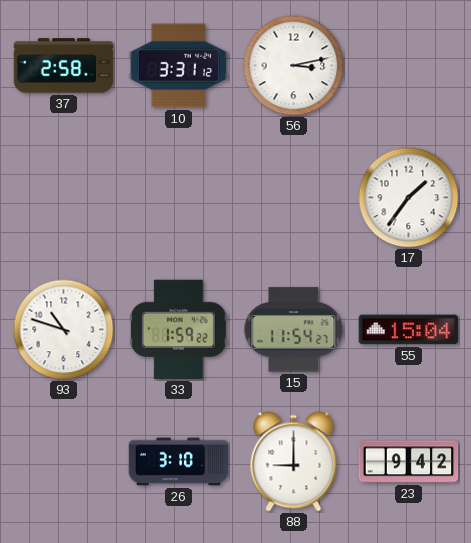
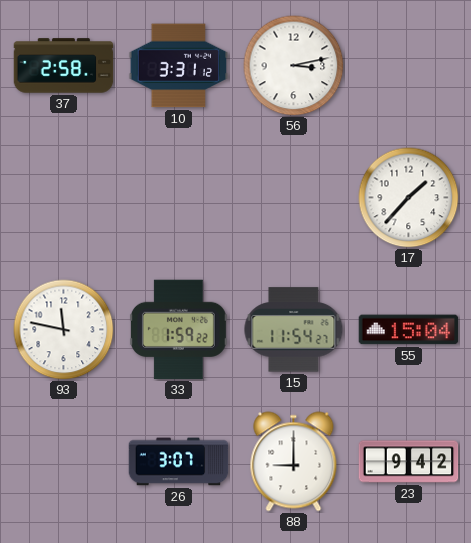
17: 1:36 -> 1:37 (409, 198)
93: 10:48 -> 11:47 (64, 330)
26: 3:10 -> 3:07 (179, 462)
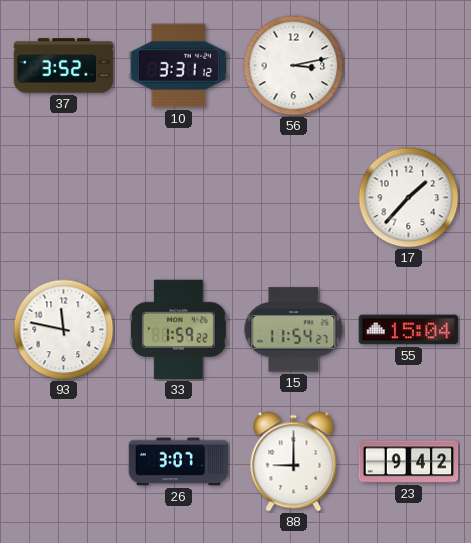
37: 2:58 -> 3:52 (64, 66)
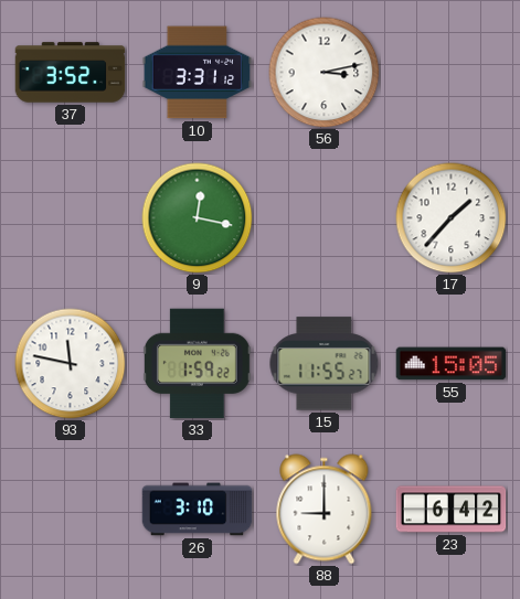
9: none -> 12:17 (198, 218)
15: 11:54 -> 11:55 (325, 364)
55: 15:04 -> 15:05 (452, 364)
26: 3:07 -> 3:10 (198, 510)
23: 9:42 -> 6:42 (452, 510)
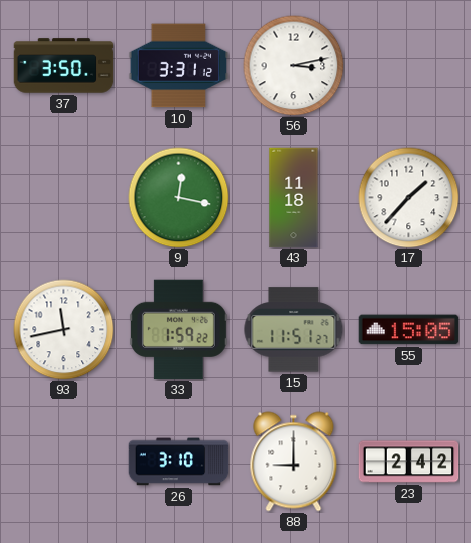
37: 3:52 -> 3:50 (64, 66)
43: none -> 11:18 (294, 198)
93: 11:47 -> 11:43 (64, 330)
15: 11:55 -> 11:51 (294, 330)
23: 6:42 -> 2:42 (409, 462)
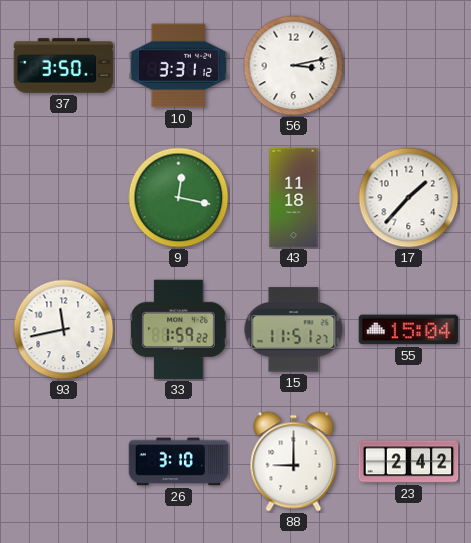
55: 15:05 -> 15:04 (409, 330)
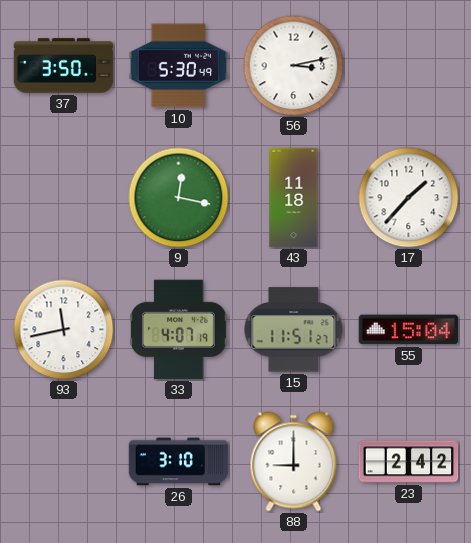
10: 3:31 -> 5:30 (179, 66)
33: 1:59 -> 4:07 (178, 330)
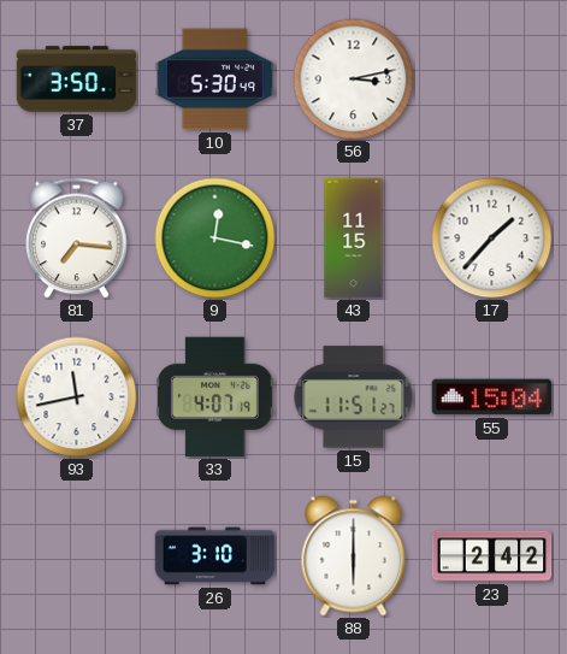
81: none -> 7:16 (77, 238)
43: 11:18 -> 11:15 (354, 238)
88: 9:00 -> 6:00 (354, 556)
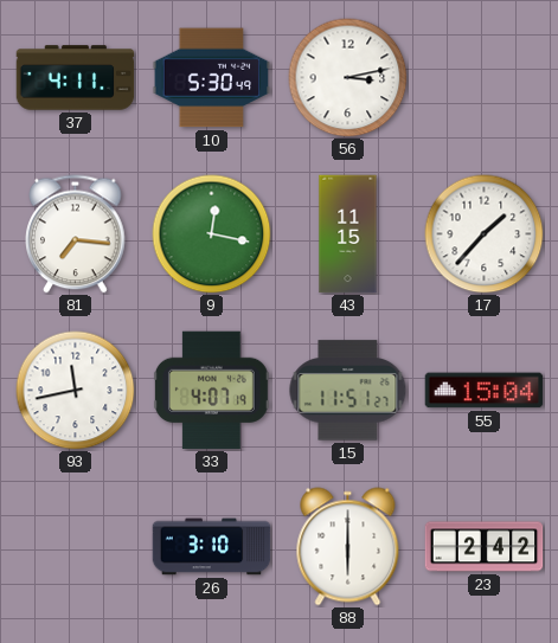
37: 3:50 -> 4:11 (76, 78)
